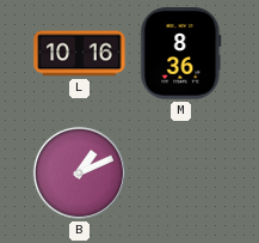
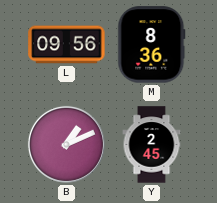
L: 10:16 -> 09:56 (67, 45)
Y: none -> 2:45 (152, 145)
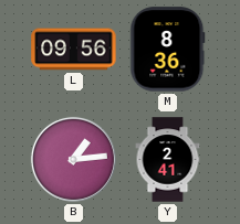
B: 1:11 -> 1:14 (73, 159)
Y: 2:45 -> 2:41 (168, 160)
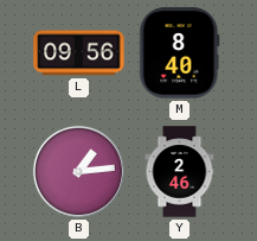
M: 8:36 -> 8:40 (180, 53)
Y: 2:41 -> 2:46 (180, 172)
